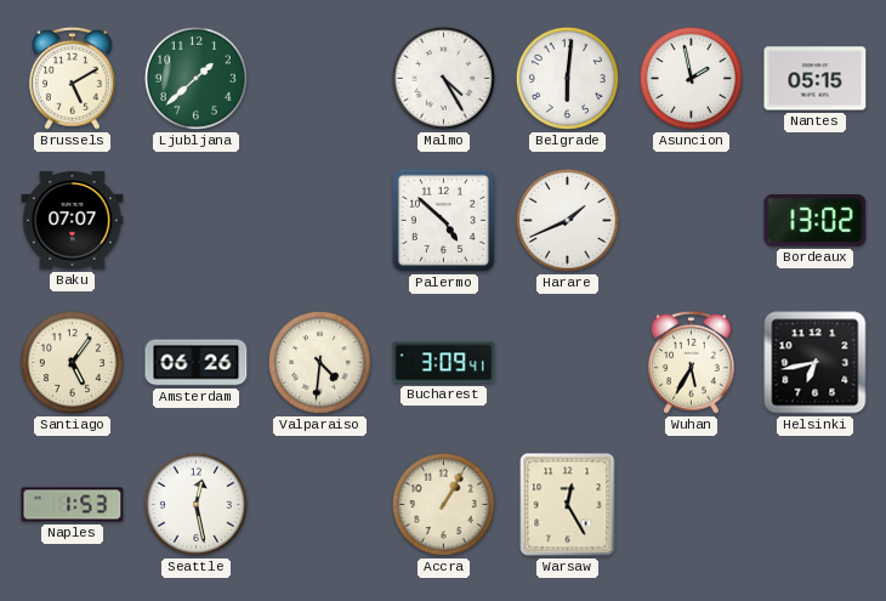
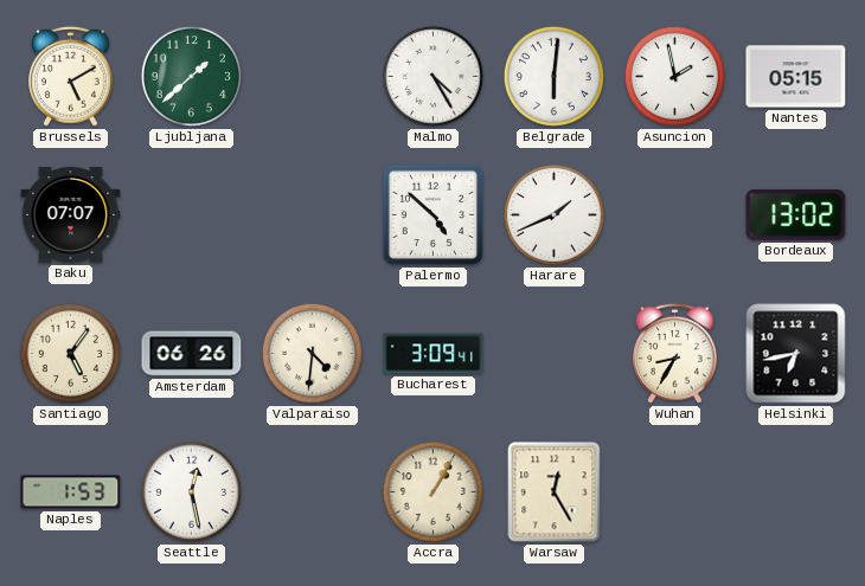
Wuhan: 5:35 -> 8:35 (675, 353)
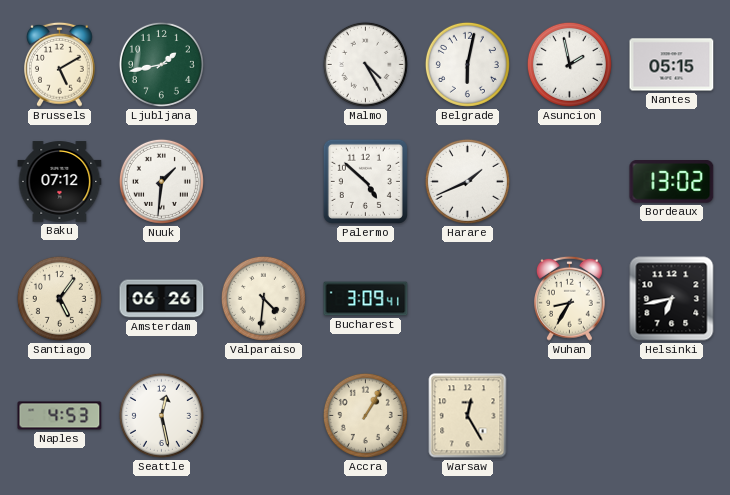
Ljubljana: 1:38 -> 1:43 (161, 64)
Belgrade: 6:01 -> 6:02 (467, 64)
Baku: 07:07 -> 07:12 (60, 182)
Nuuk: none -> 1:31 (161, 181)
Naples: 1:53 -> 4:53 (60, 416)
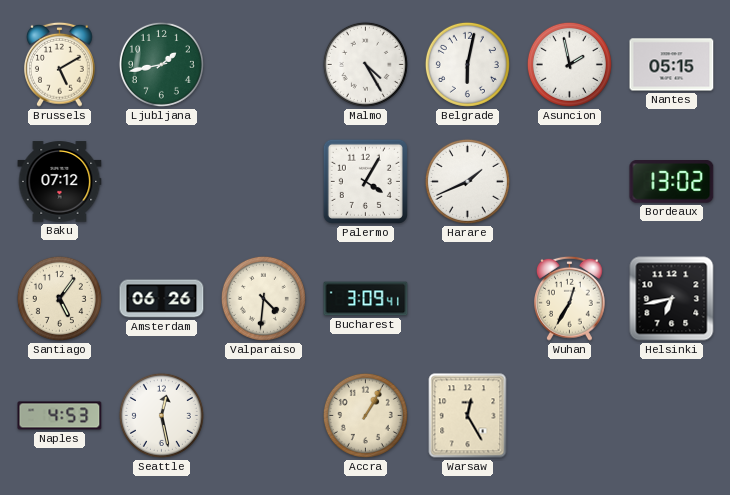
Nuuk: 1:31 -> none (161, 181)
Palermo: 4:52 -> 4:05 (365, 181)
Wuhan: 8:35 -> 12:35 (570, 298)
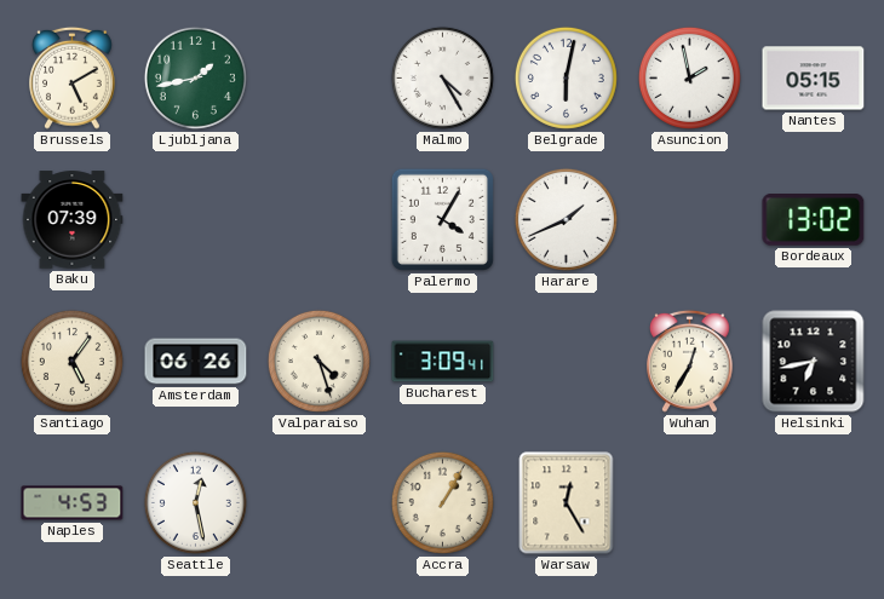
Baku: 07:12 -> 07:39 (73, 220)
Valparaiso: 4:31 -> 4:27 (318, 361)
